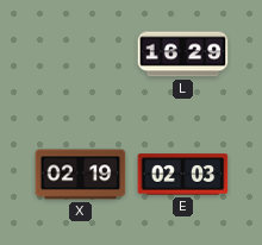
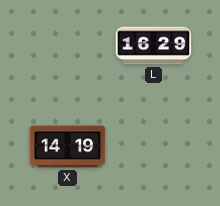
X: 02:19 -> 14:19 (68, 147)
E: 02:03 -> none (183, 175)
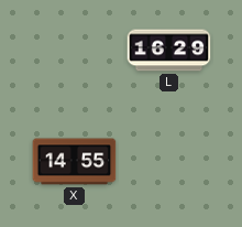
X: 14:19 -> 14:55 (75, 162)
